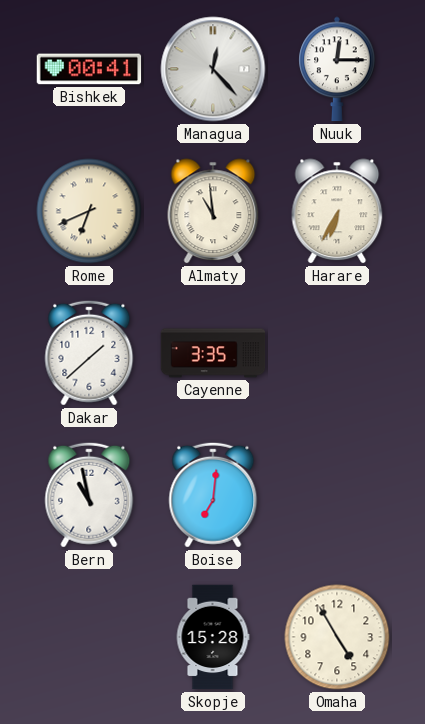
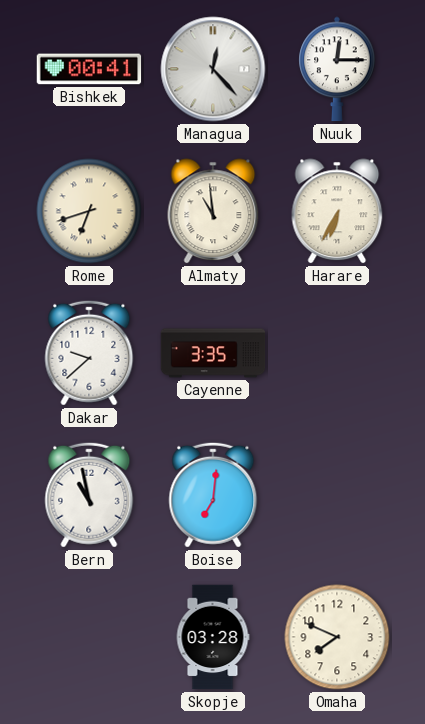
Rome: 6:41 -> 6:42 (89, 211)
Dakar: 1:38 -> 9:38 (89, 353)
Skopje: 15:28 -> 03:28 (213, 637)
Omaha: 4:55 -> 7:49 (337, 637)
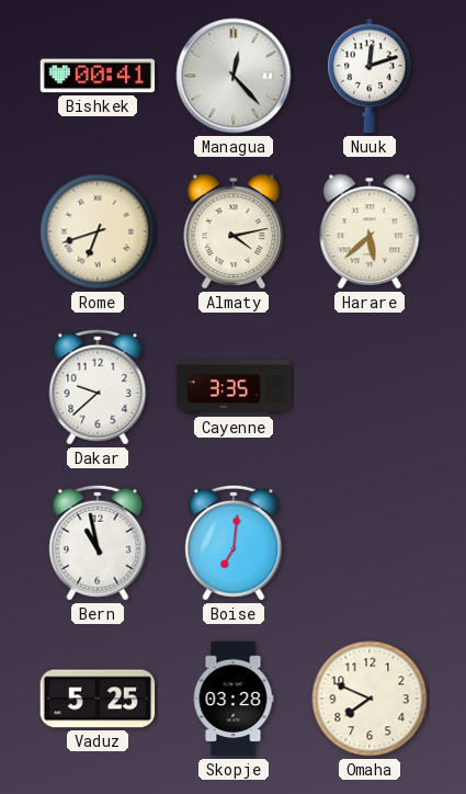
Nuuk: 12:15 -> 12:12 (370, 76)
Almaty: 10:59 -> 4:13 (234, 231)
Harare: 6:35 -> 5:38 (370, 231)
Vaduz: none -> 5:25 (98, 699)
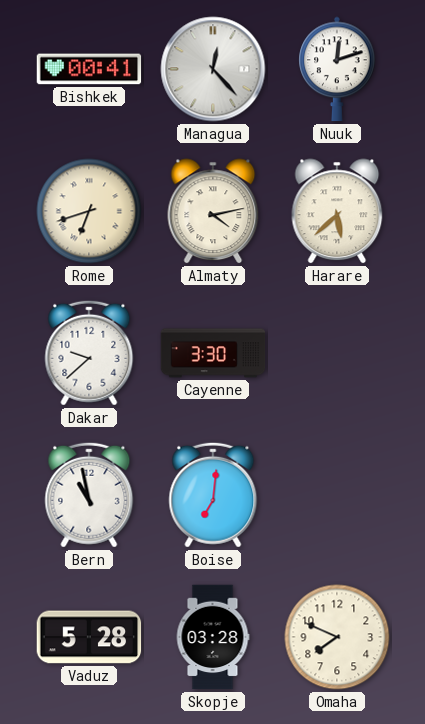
Cayenne: 3:35 -> 3:30 (213, 353)
Vaduz: 5:25 -> 5:28 (89, 637)
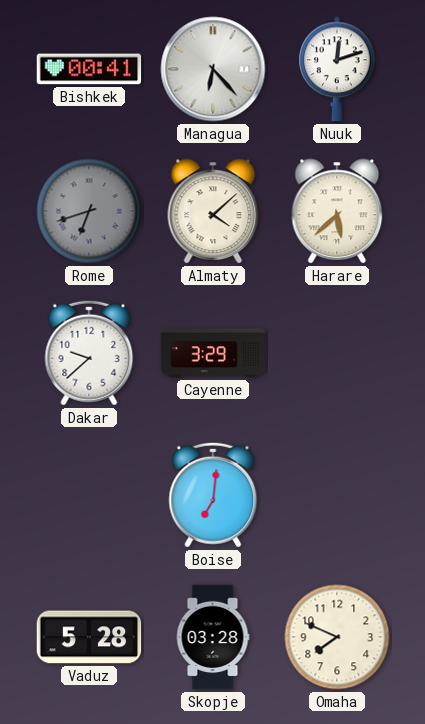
Managua: 12:23 -> 6:23 (213, 69)
Rome dial: cream -> grey (89, 211)
Almaty: 4:13 -> 4:08 (213, 211)
Cayenne: 3:30 -> 3:29 (213, 353)
Bern: 10:58 -> none (89, 495)
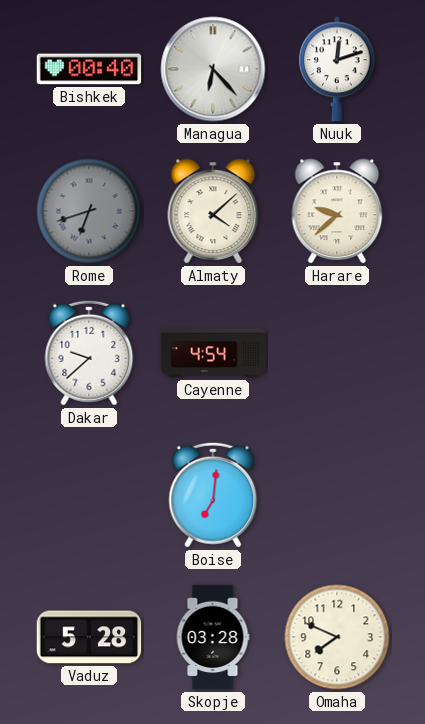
Bishkek: 00:41 -> 00:40 (89, 69)
Harare: 5:38 -> 9:38 (337, 211)
Cayenne: 3:29 -> 4:54 (213, 353)
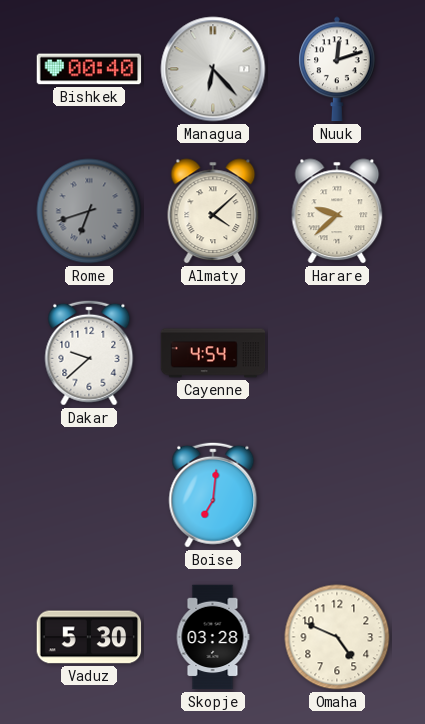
Vaduz: 5:28 -> 5:30 (89, 637)
Omaha: 7:49 -> 4:49 (337, 637)
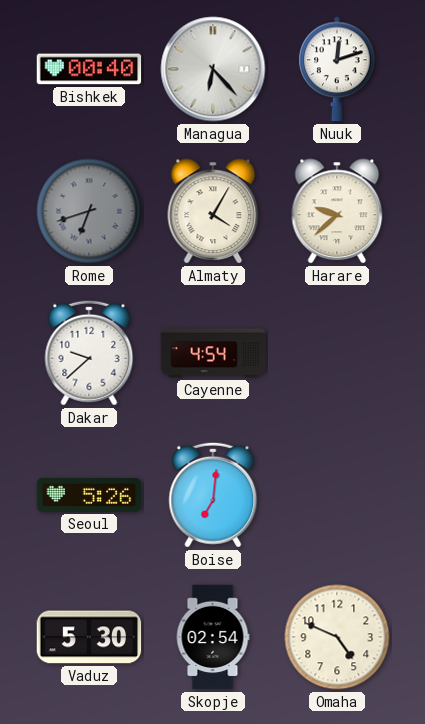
Almaty: 4:08 -> 4:05 (213, 211)
Seoul: none -> 5:26 (89, 495)
Skopje: 03:28 -> 02:54 (213, 637)
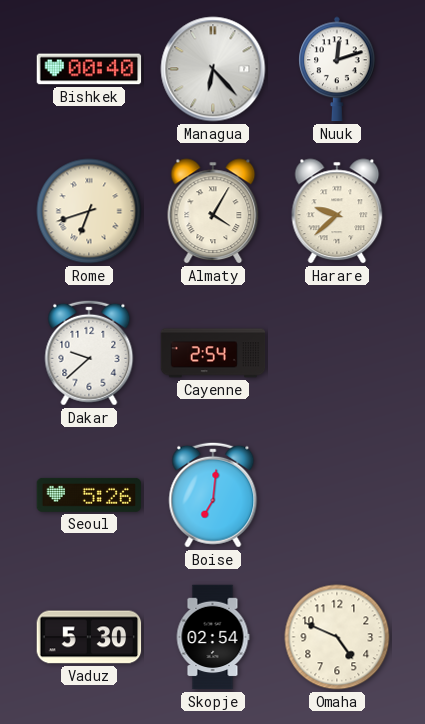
Rome dial: grey -> cream (89, 211)
Cayenne: 4:54 -> 2:54 (213, 353)
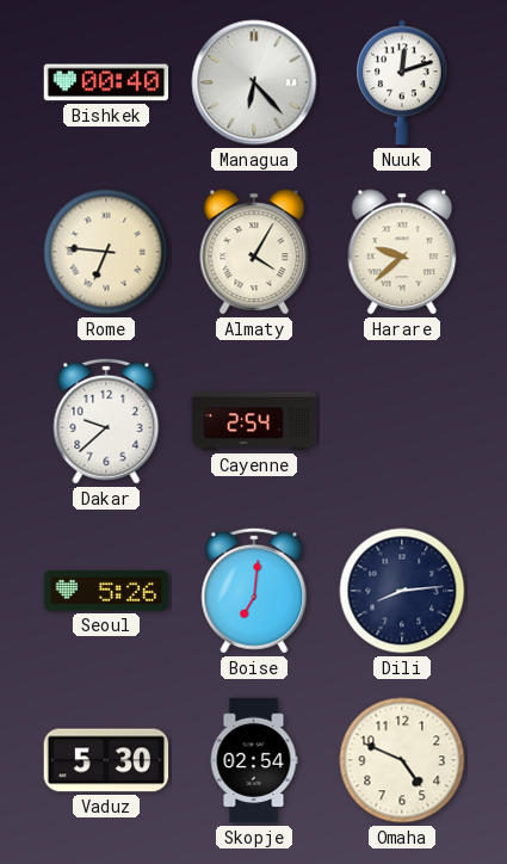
Rome: 6:42 -> 6:46 (106, 252)
Dili: none -> 8:14 (402, 591)
